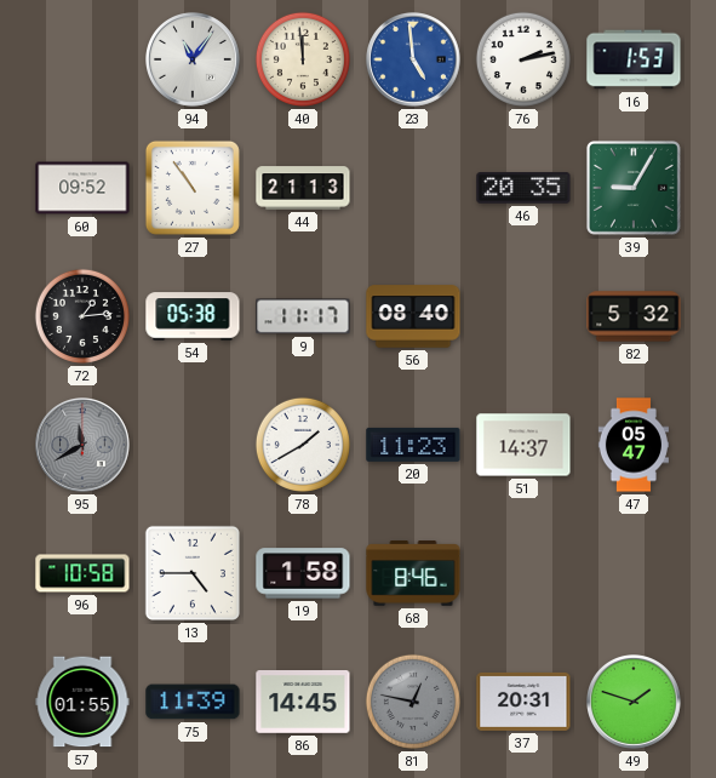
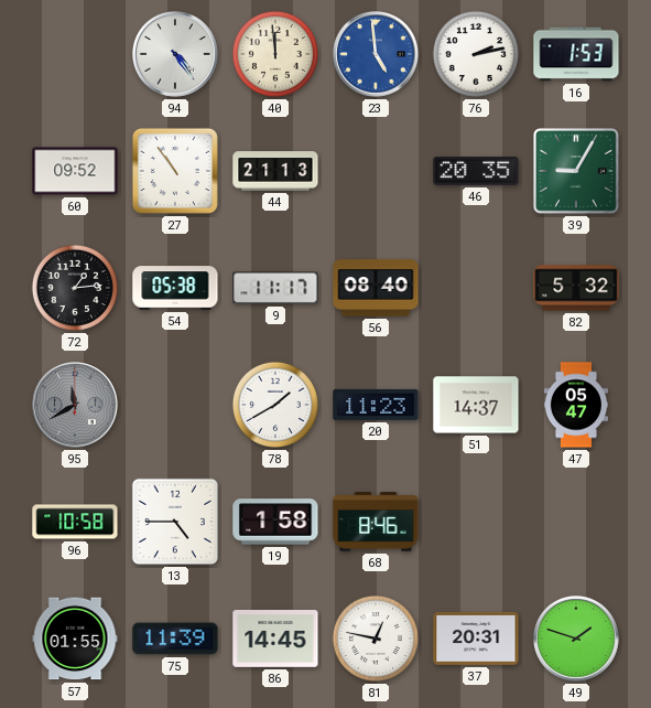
94: 11:06 -> 4:24 (176, 55)
81 dial: grey -> white (376, 639)
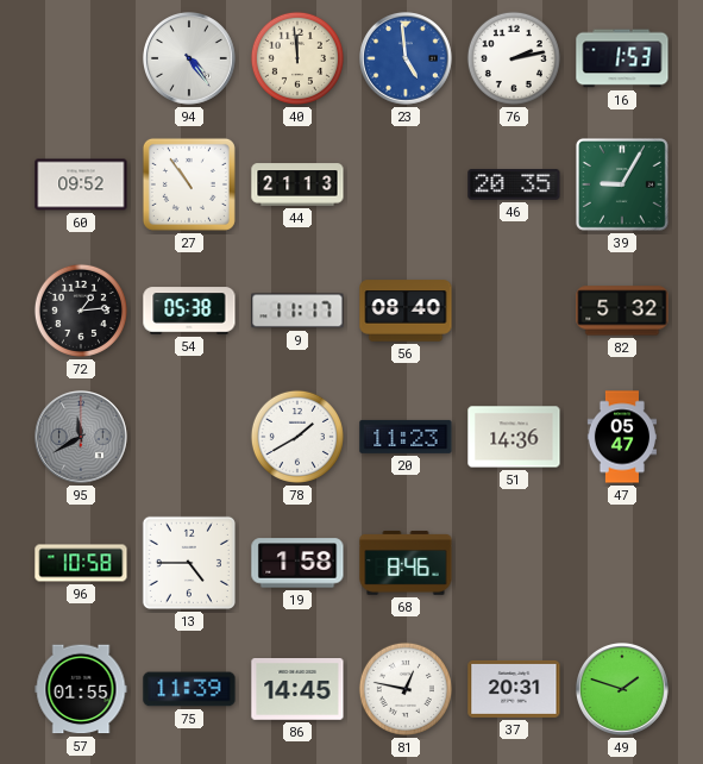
51: 14:37 -> 14:36 (514, 437)
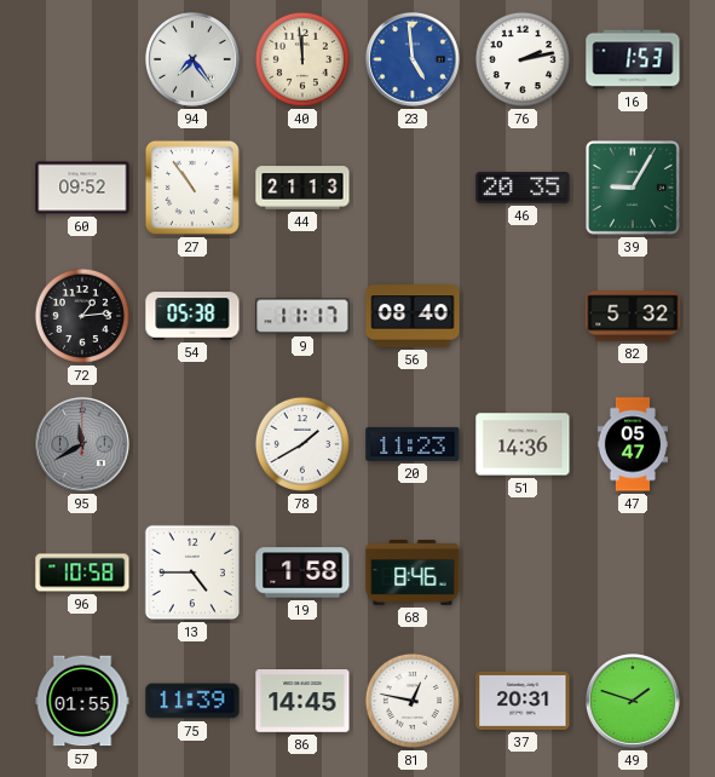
94: 4:24 -> 7:24 (194, 61)
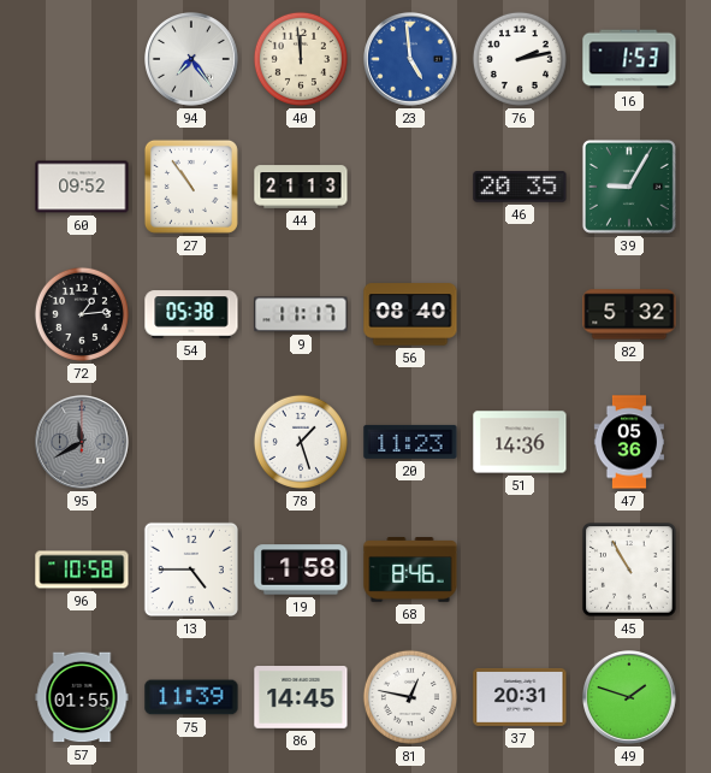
78: 1:40 -> 1:27 (301, 442)
47: 05:47 -> 05:36 (629, 442)
45: none -> 10:55 (629, 570)
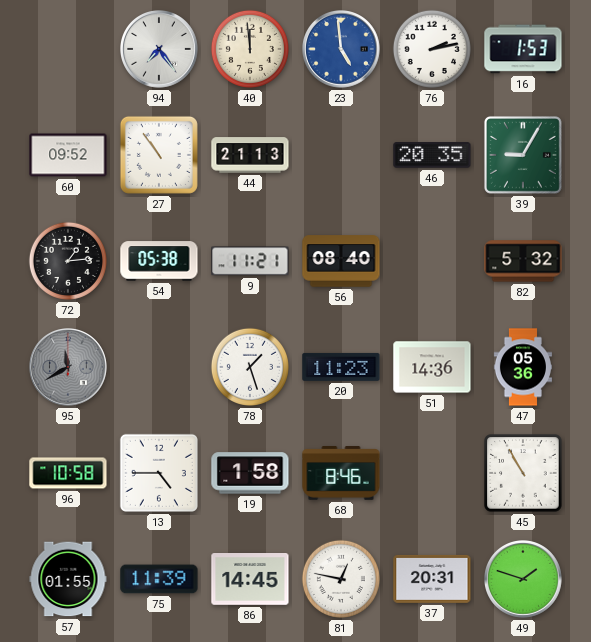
9: 11:17 -> 11:21 (250, 261)
